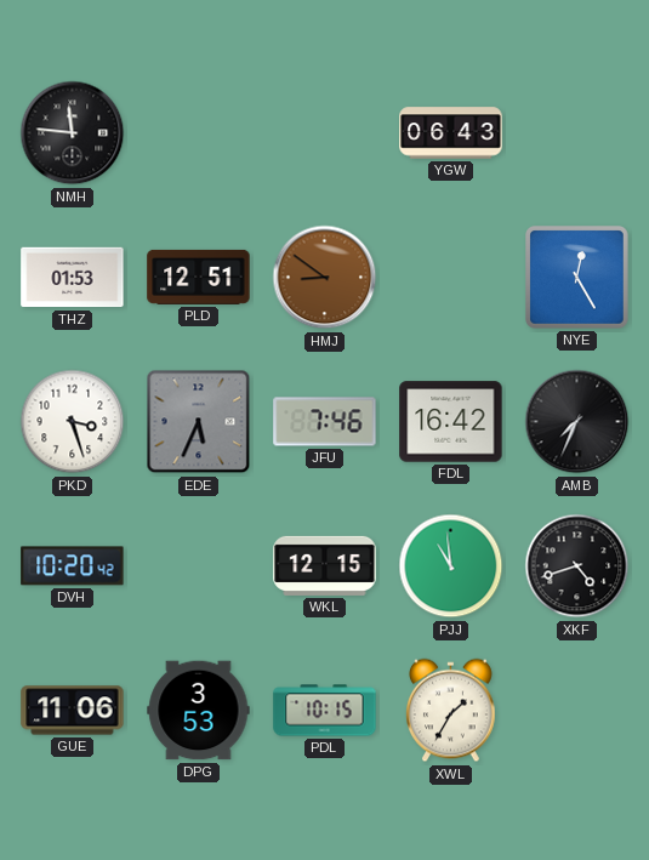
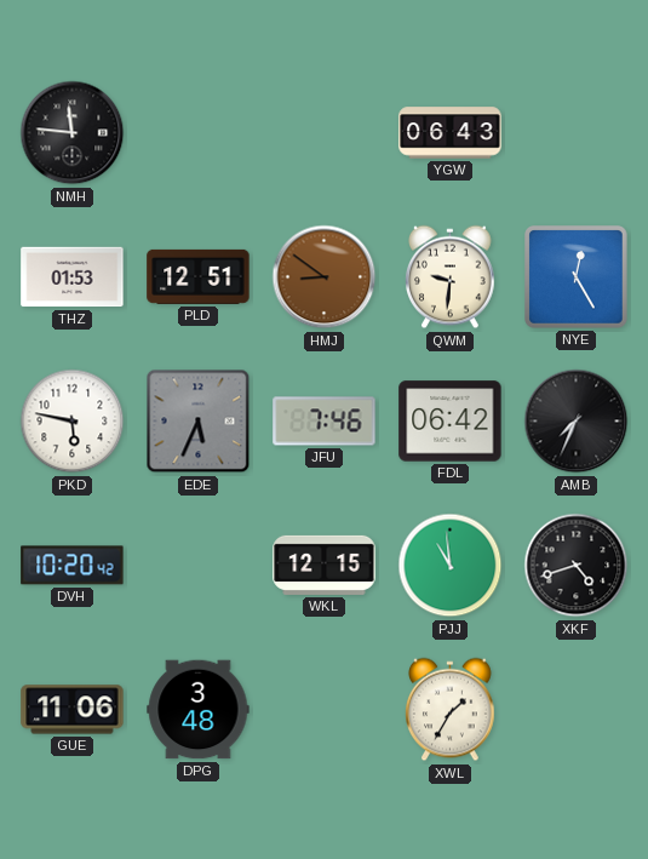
QWM: none -> 9:31 (451, 277)
PKD: 3:27 -> 5:47 (73, 422)
FDL: 16:42 -> 06:42 (451, 422)
DPG: 3:53 -> 3:48 (199, 710)
PDL: 10:15 -> none (325, 711)
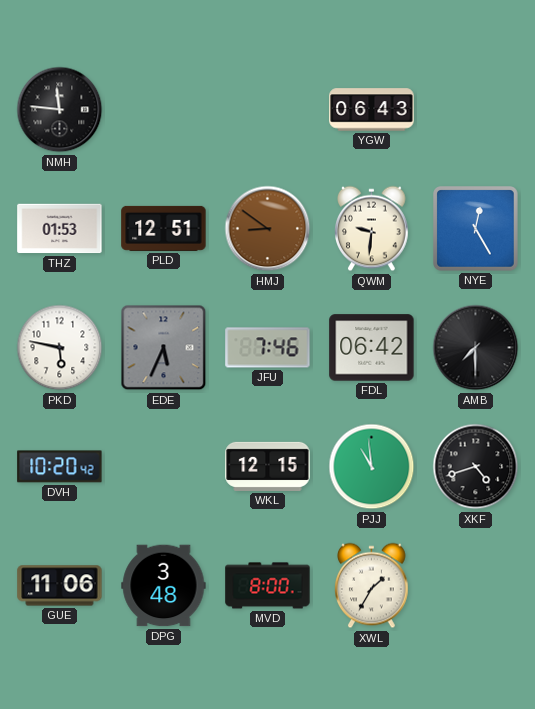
AMB: 7:34 -> 7:30 (476, 348)
MVD: none -> 8:00 (268, 586)
